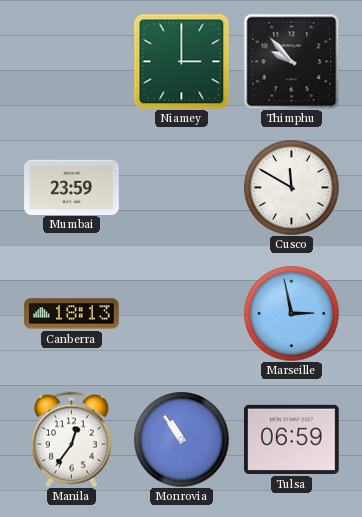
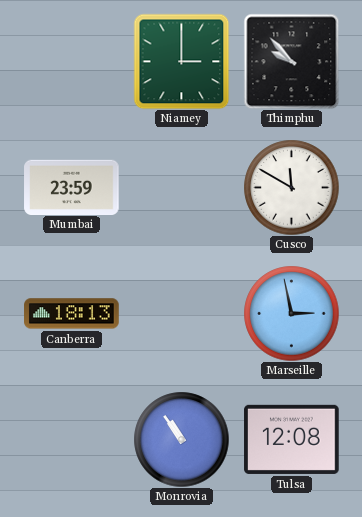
Manila: 12:36 -> none (72, 439)
Tulsa: 06:59 -> 12:08 (292, 439)
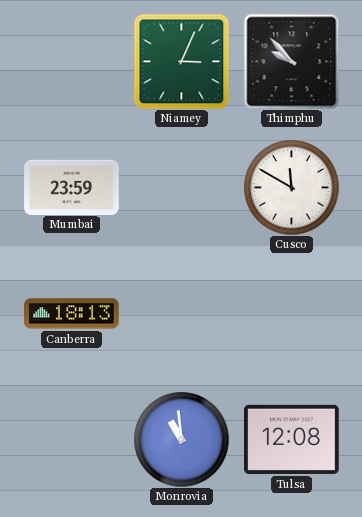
Niamey: 3:00 -> 3:04 (181, 61)
Marseille: 2:58 -> none (291, 313)
Monrovia: 10:54 -> 10:59 (181, 439)
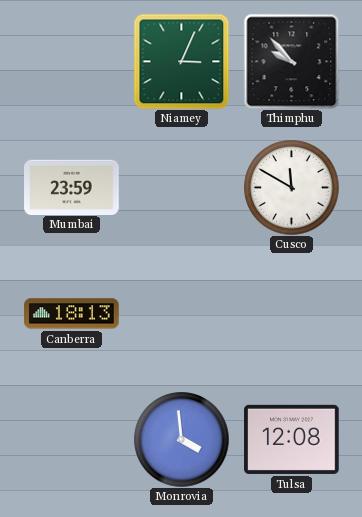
Monrovia: 10:59 -> 3:59 (181, 439)
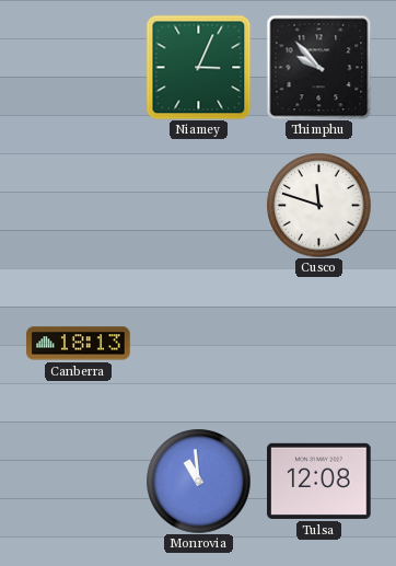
Mumbai: 23:59 -> none (72, 187)
Cusco: 11:50 -> 11:48 (318, 205)
Monrovia: 3:59 -> 10:59 (198, 481)
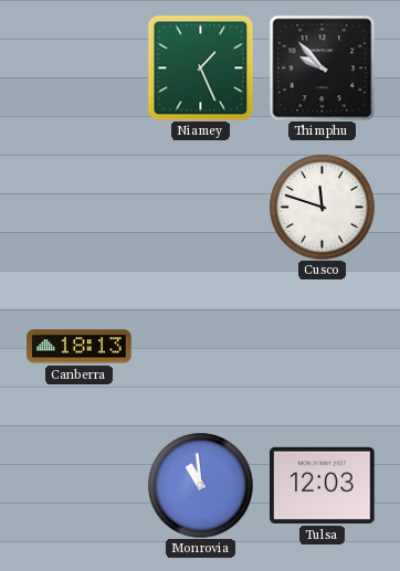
Niamey: 3:04 -> 1:26 (200, 67)
Tulsa: 12:08 -> 12:03 (323, 485)
